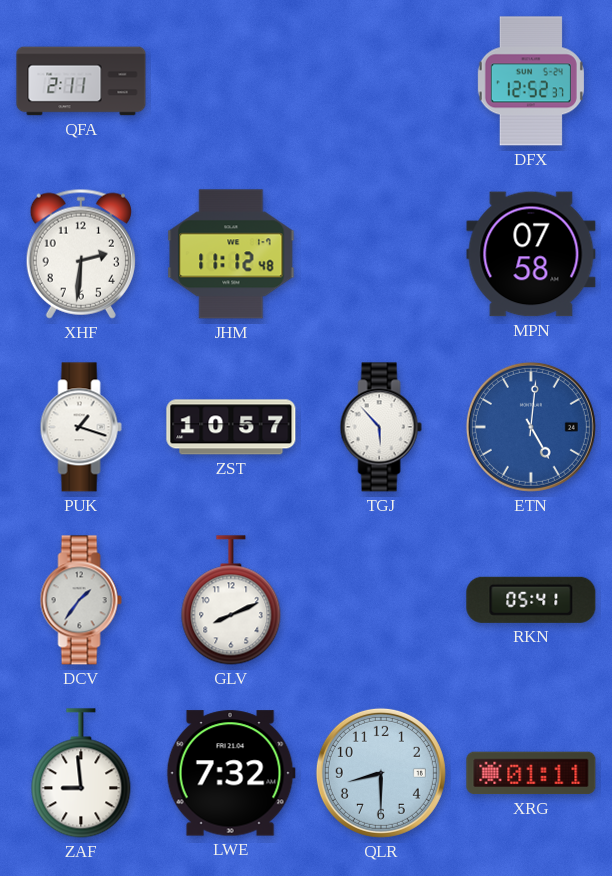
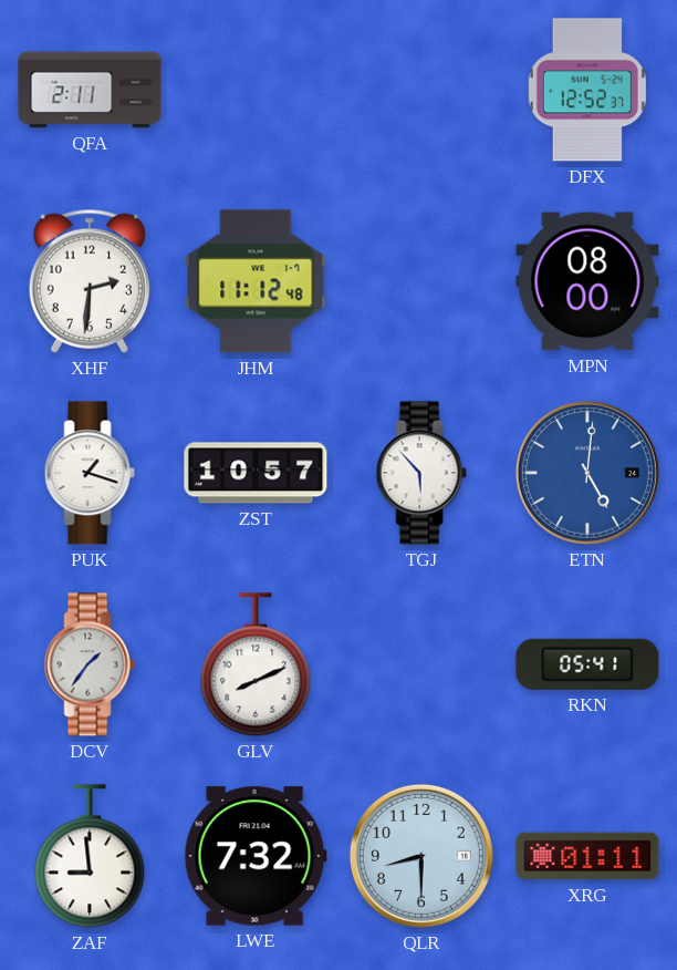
MPN: 07:58 -> 08:00 (587, 281)
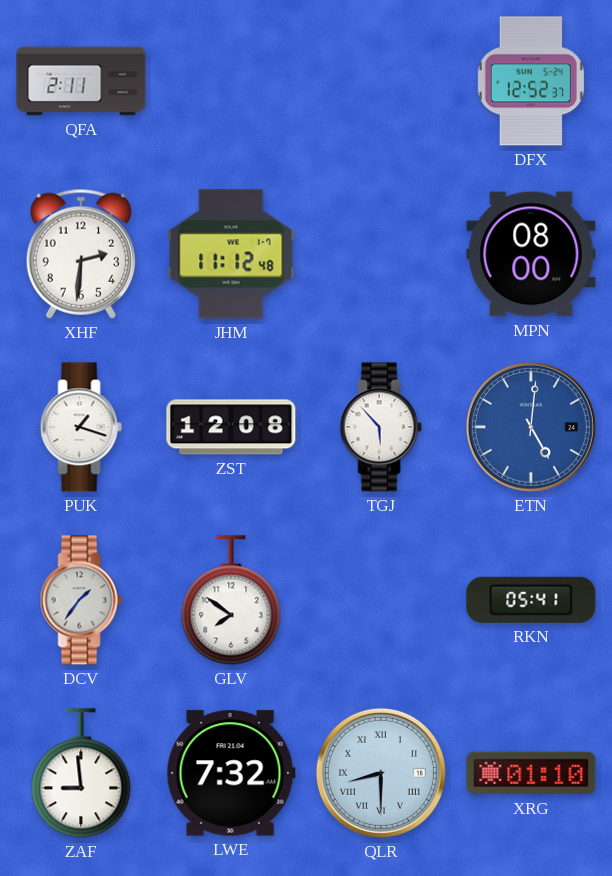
ZST: 10:57 -> 12:08 (231, 427)
GLV: 8:11 -> 7:51 (231, 600)
QLR numerals: Arabic -> Roman (381, 773)
XRG: 01:11 -> 01:10 (531, 773)
